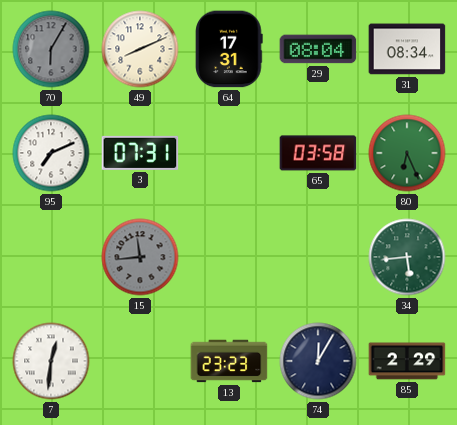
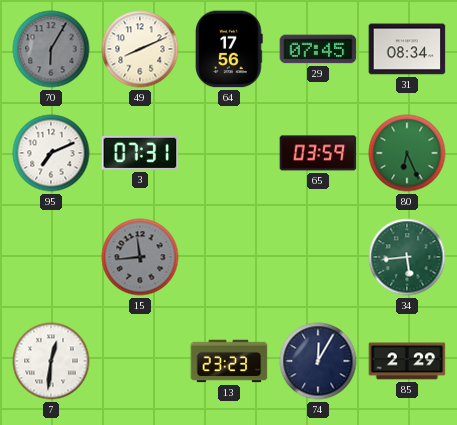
64: 17:31 -> 17:56 (229, 49)
29: 08:04 -> 07:45 (318, 49)
65: 03:58 -> 03:59 (318, 153)
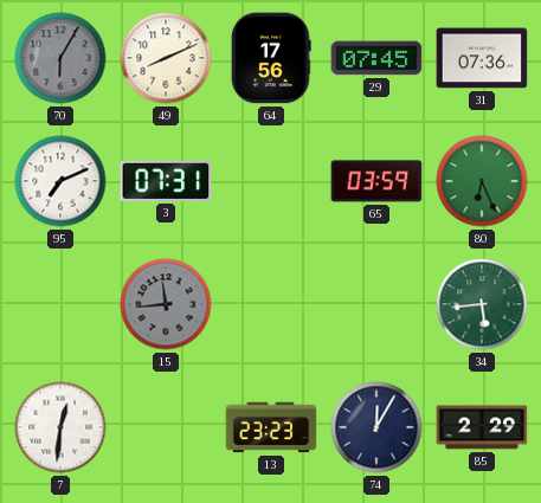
31: 08:34 -> 07:36 (482, 58)
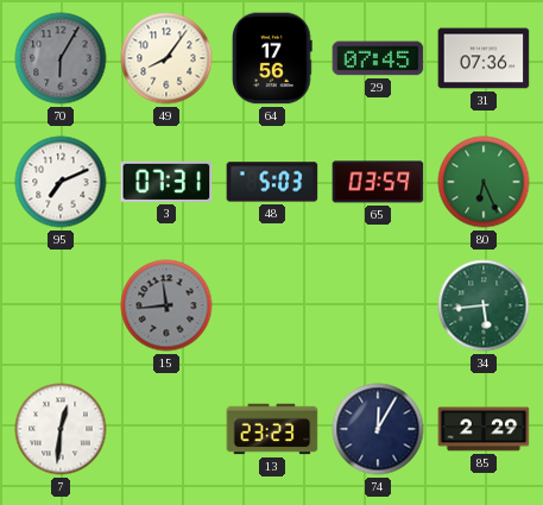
49: 8:11 -> 8:06 (166, 58)
48: none -> 5:03 (272, 182)
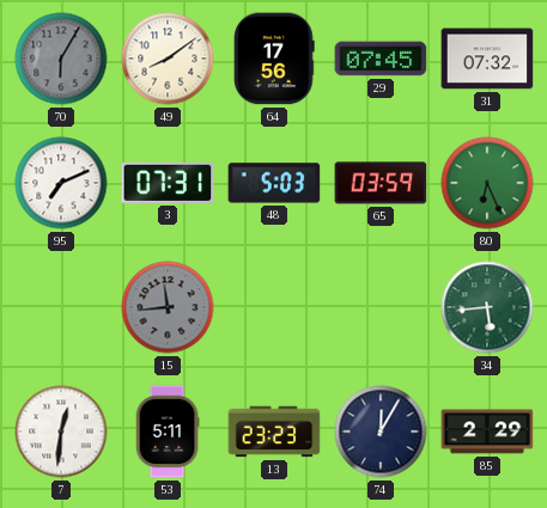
49: 8:06 -> 8:09 (168, 59)
31: 07:36 -> 07:32 (487, 59)
53: none -> 5:11 (168, 432)
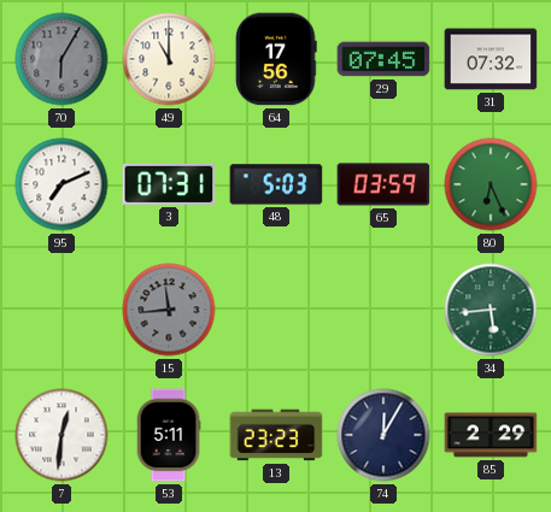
49: 8:09 -> 11:00 (169, 59)
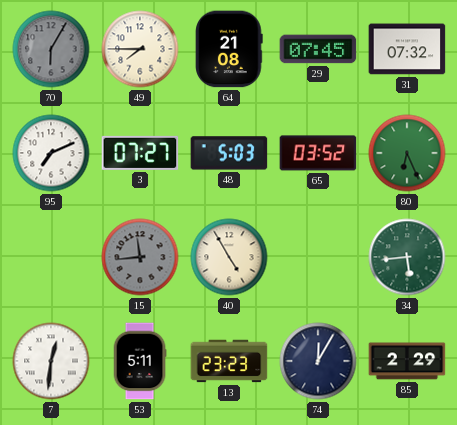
49: 11:00 -> 7:45 (140, 49)
64: 17:56 -> 21:08 (229, 49)
3: 07:31 -> 07:27 (140, 153)
65: 03:59 -> 03:52 (318, 153)
40: none -> 4:55 (229, 257)
